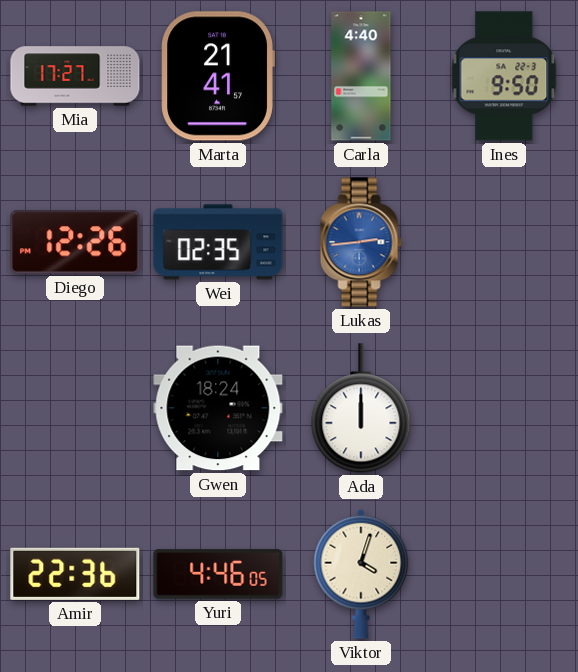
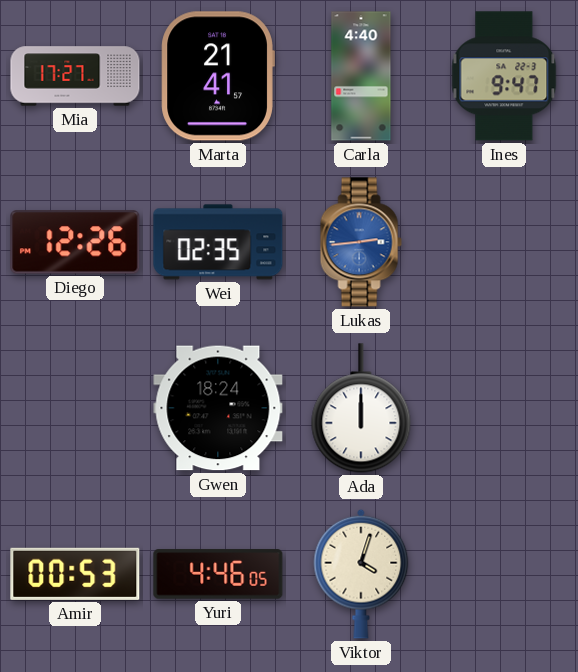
Ines: 9:50 -> 9:47 (504, 76)
Amir: 22:36 -> 00:53 (75, 574)
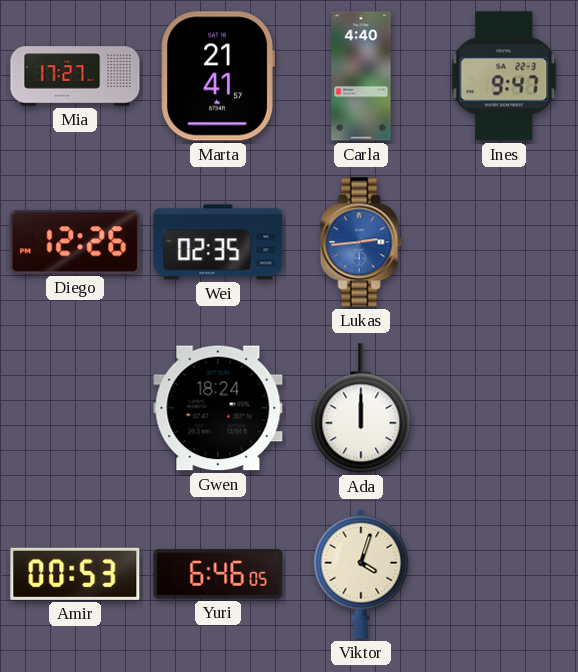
Yuri: 4:46 -> 6:46 (218, 574)
